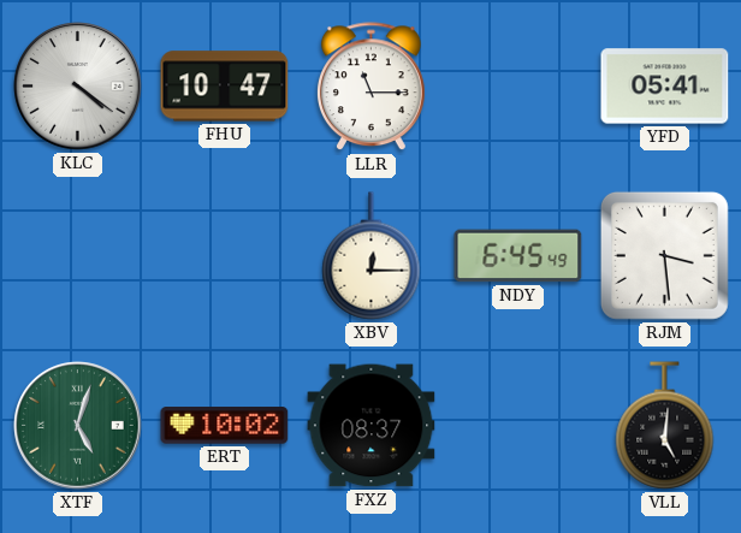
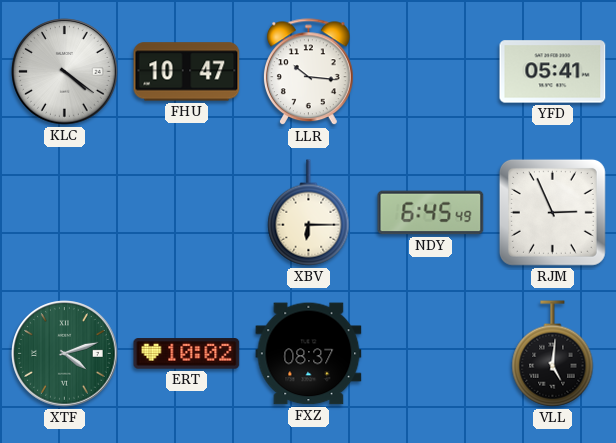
LLR: 11:15 -> 10:16 (309, 72)
XBV: 12:15 -> 6:15 (309, 213)
RJM: 3:29 -> 2:56 (552, 212)
XTF: 5:03 -> 4:12 (65, 354)
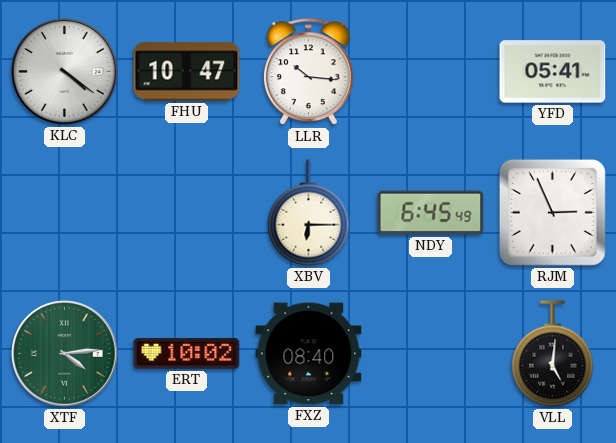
XTF: 4:12 -> 4:14 (65, 354)
FXZ: 08:37 -> 08:40 (309, 354)
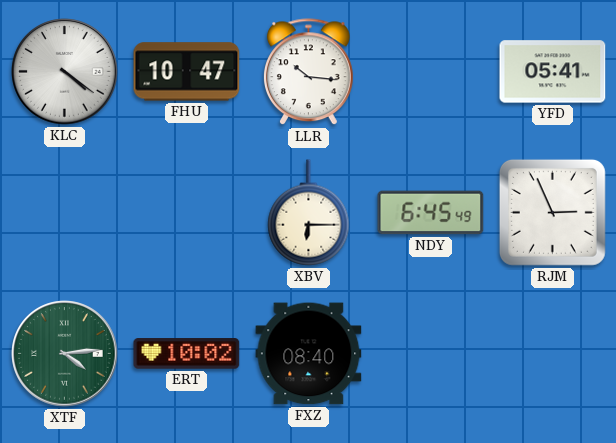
VLL: 5:01 -> none (553, 354)
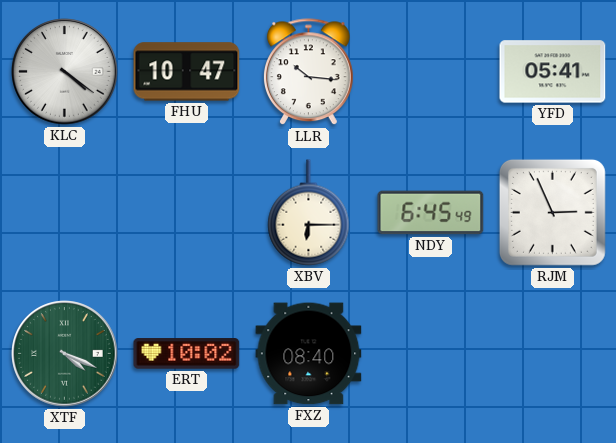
XTF: 4:14 -> 4:19 (65, 354)
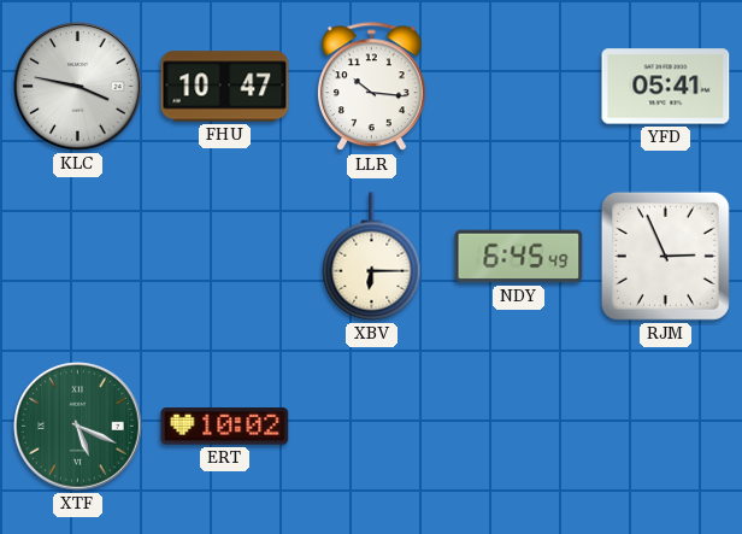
KLC: 4:21 -> 3:47 (78, 87)
XTF: 4:19 -> 5:19 (78, 427)
FXZ: 08:40 -> none (309, 354)
